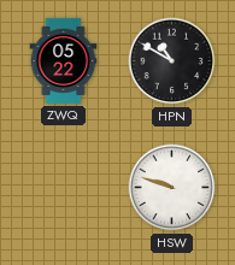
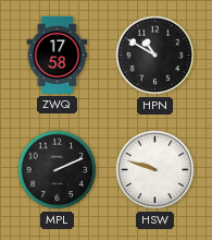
ZWQ: 05:22 -> 17:58 (58, 55)
MPL: none -> 2:11 (58, 170)
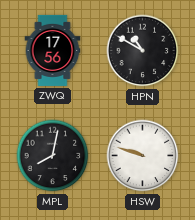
ZWQ: 17:58 -> 17:56 (53, 50)
MPL: 2:11 -> 8:02 (53, 156)
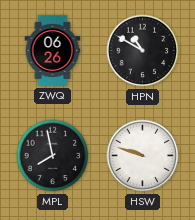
ZWQ: 17:56 -> 06:26 (53, 50)
MPL: 8:02 -> 7:58 (53, 156)
